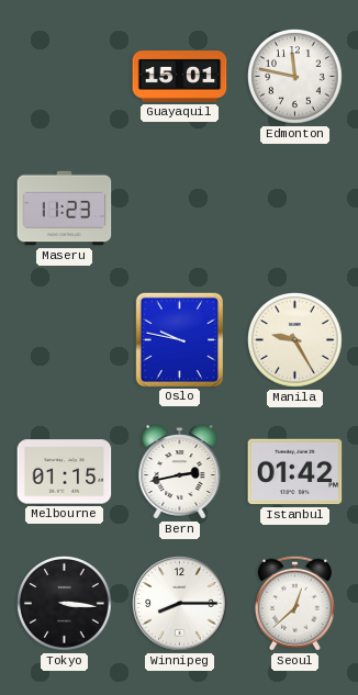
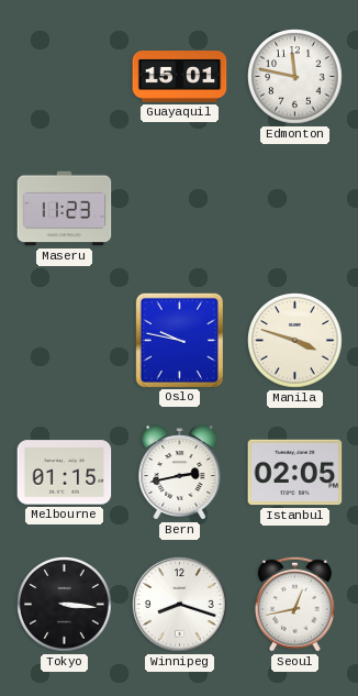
Manila: 9:25 -> 3:48 (295, 341)
Istanbul: 01:42 -> 02:05 (295, 473)
Winnipeg: 8:15 -> 8:18 (180, 605)
Seoul: 12:38 -> 12:43 (294, 604)
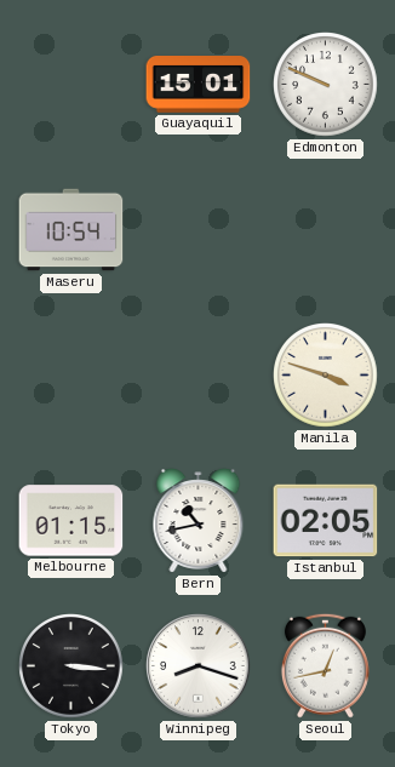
Edmonton: 11:47 -> 9:49 (326, 85)
Maseru: 11:23 -> 10:54 (71, 230)
Oslo: 9:47 -> none (179, 340)
Bern: 2:43 -> 10:43 (199, 521)
